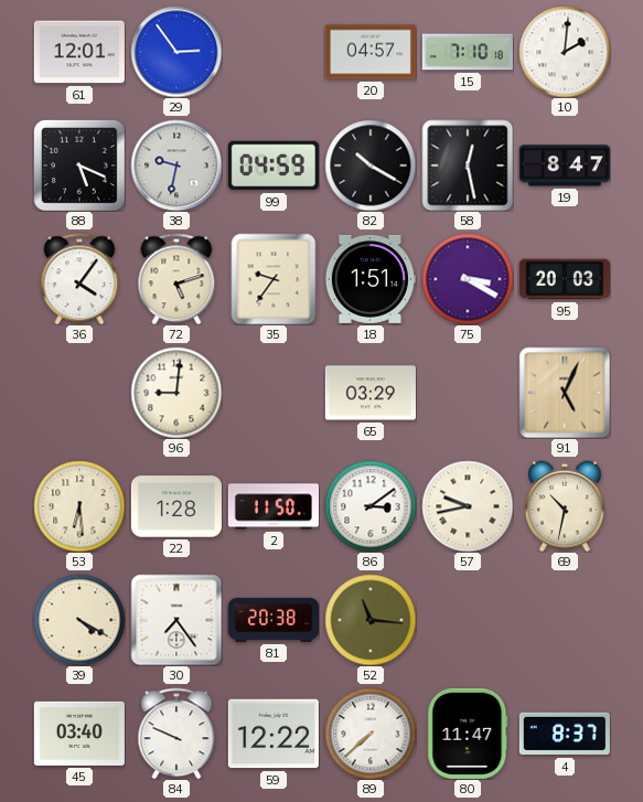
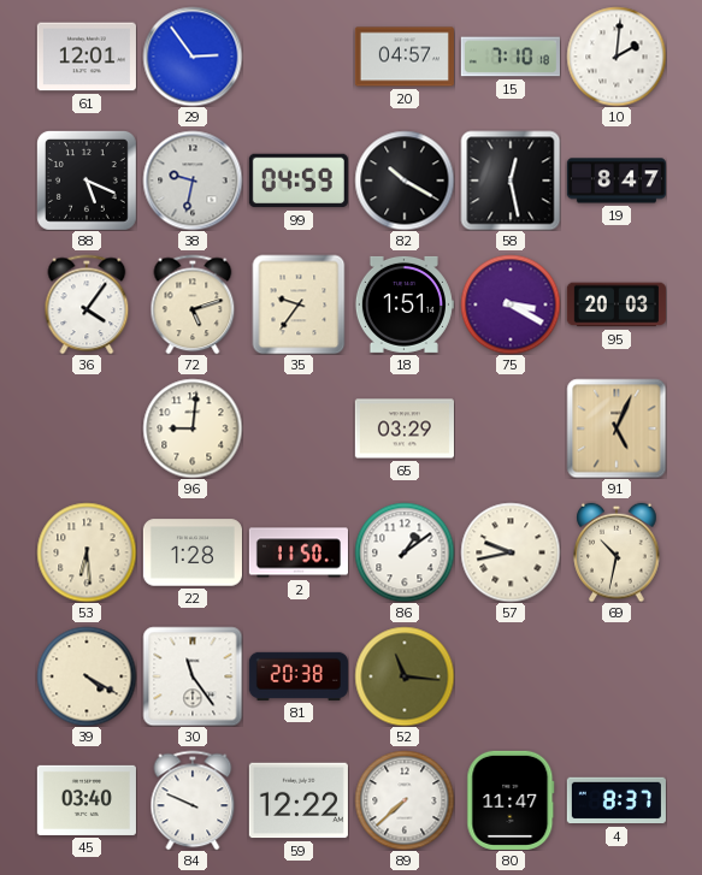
86: 3:09 -> 1:09 (405, 552)
30: 7:24 -> 11:24 (193, 676)
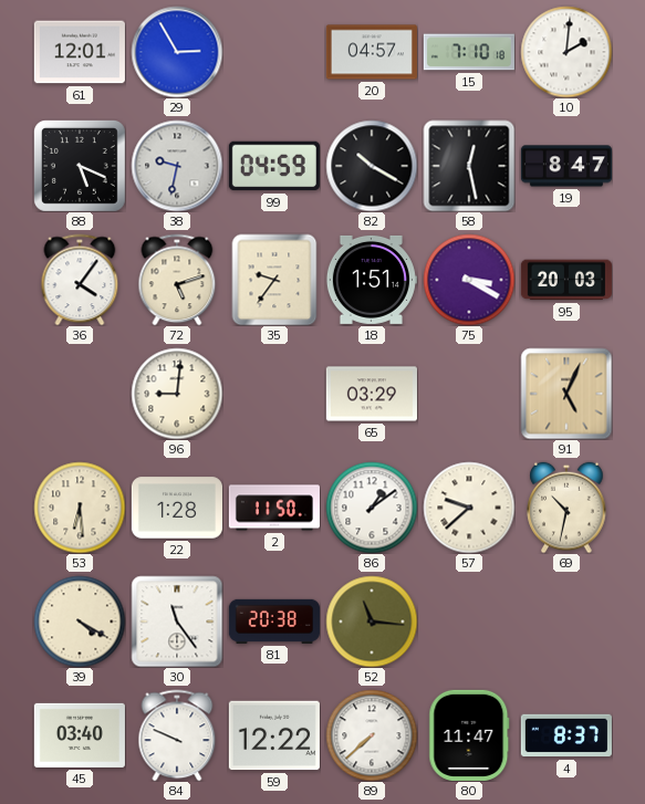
29: 2:54 -> 2:55 (177, 52)
57: 9:43 -> 9:38 (469, 508)
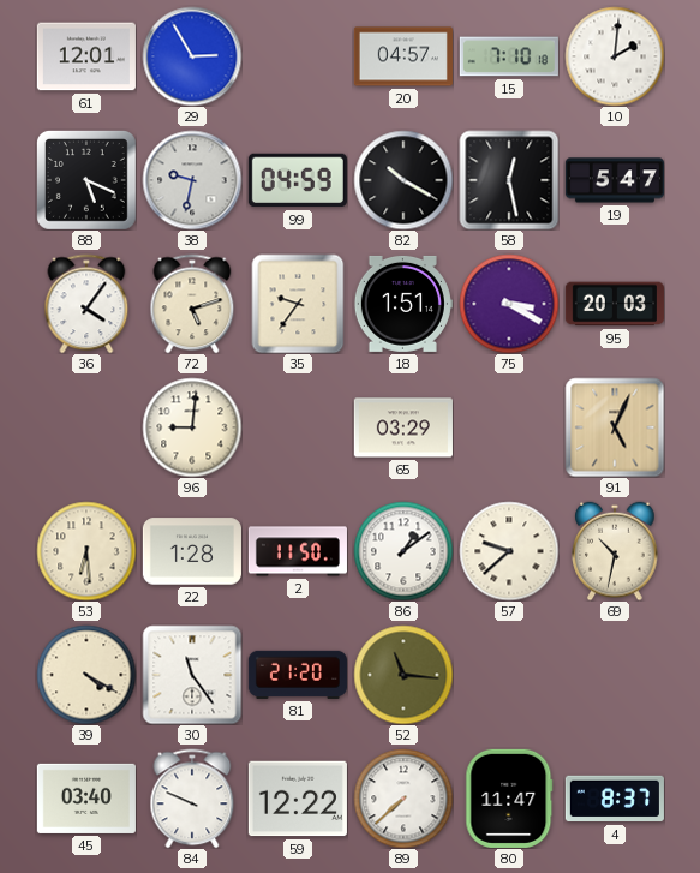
19: 8:47 -> 5:47 (615, 180)
81: 20:38 -> 21:20 (298, 675)
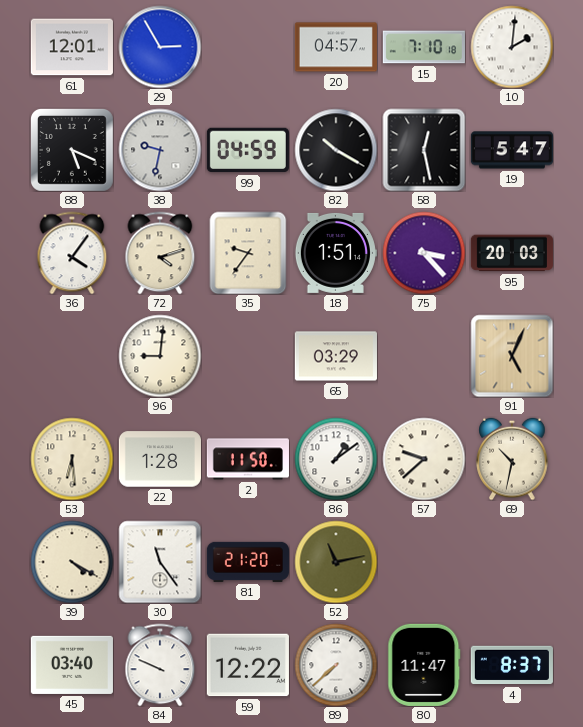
72: 5:12 -> 4:12 (160, 253)
75: 3:20 -> 3:23 (424, 253)
52: 11:16 -> 11:13 (336, 562)
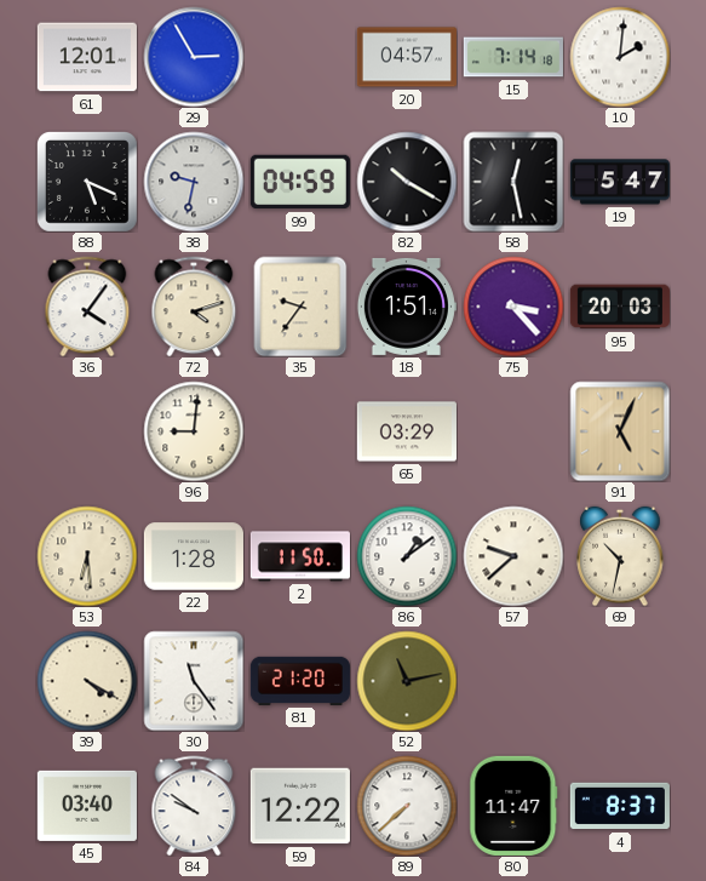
15: 7:10 -> 7:14 (513, 57)
84: 9:49 -> 9:51 (194, 806)
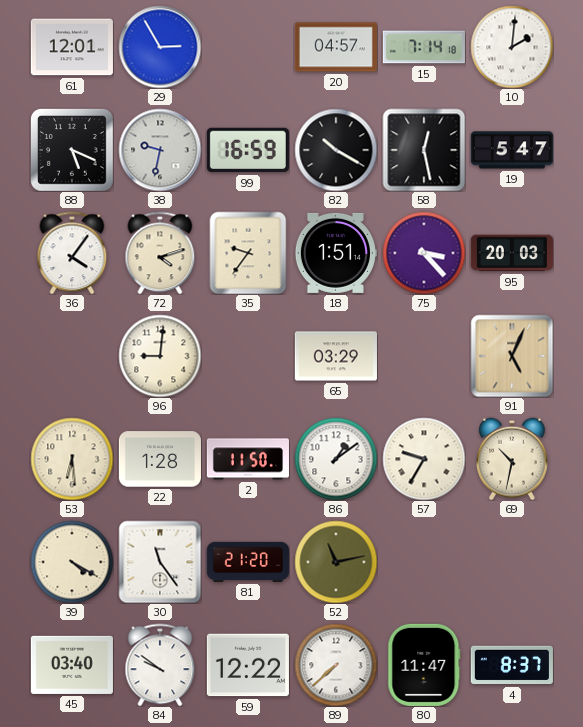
99: 04:59 -> 16:59 (248, 150)
57: 9:38 -> 9:35 (424, 459)
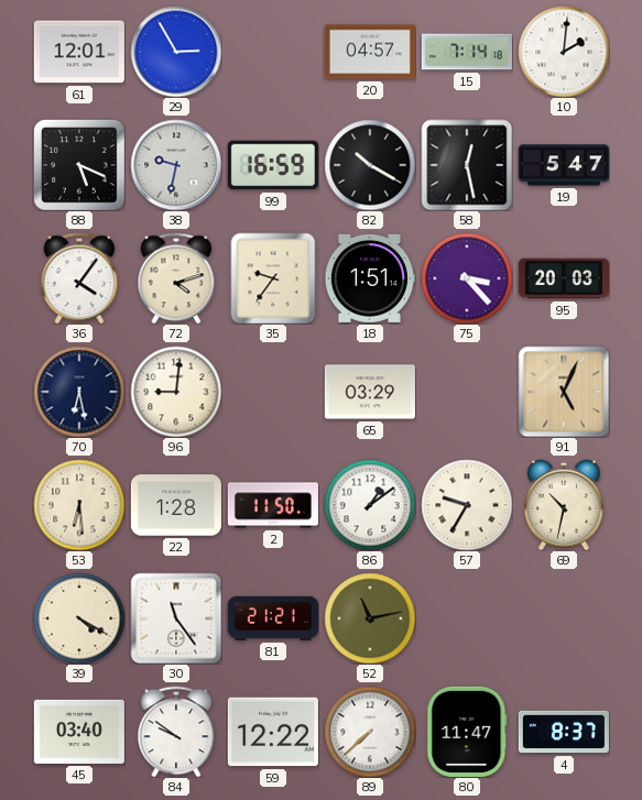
70: none -> 6:28 (79, 392)
81: 21:20 -> 21:21 (273, 618)
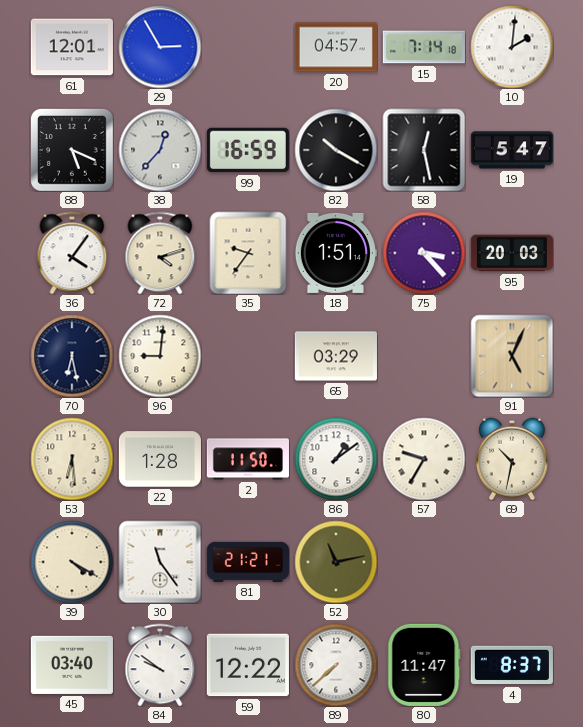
38: 9:32 -> 12:37 (160, 150)
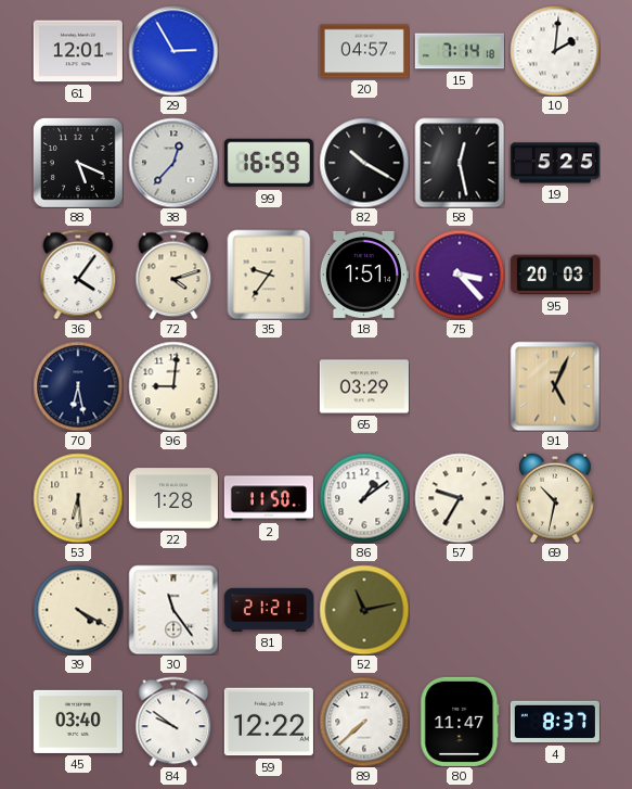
19: 5:47 -> 5:25 (555, 163)
